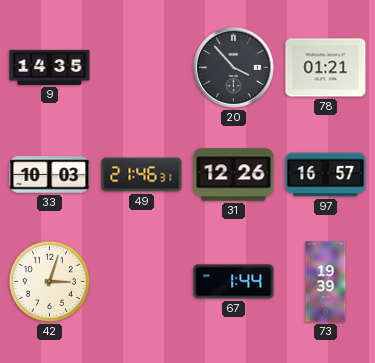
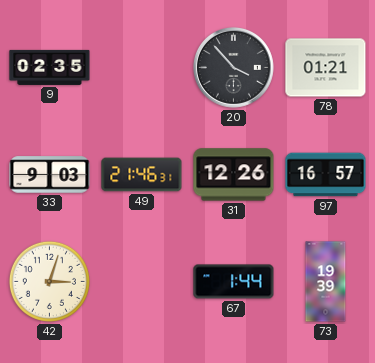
9: 14:35 -> 02:35 (50, 67)
33: 10:03 -> 9:03 (50, 175)
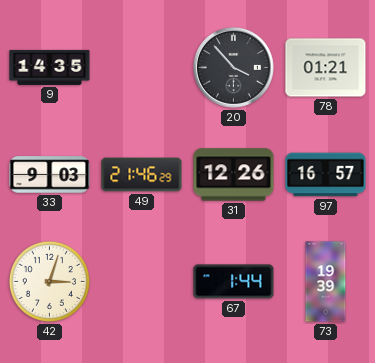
9: 02:35 -> 14:35 (50, 67)
49: 21:46:31 -> 21:46:29 (142, 175)
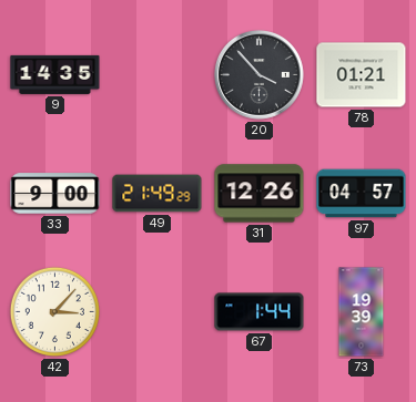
33: 9:03 -> 9:00 (55, 194)
49: 21:46 -> 21:49 (158, 194)
97: 16:57 -> 04:57 (362, 194)
42: 3:03 -> 3:07 (54, 311)
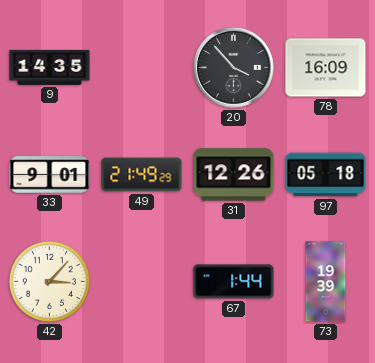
78: 01:21 -> 16:09 (326, 68)
33: 9:00 -> 9:01 (50, 175)
97: 04:57 -> 05:18 (326, 175)
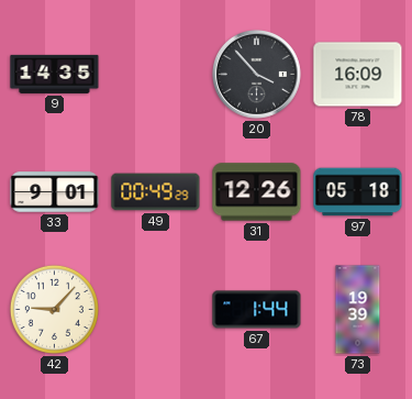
49: 21:49 -> 00:49 (156, 192)
42: 3:07 -> 9:07 (54, 309)
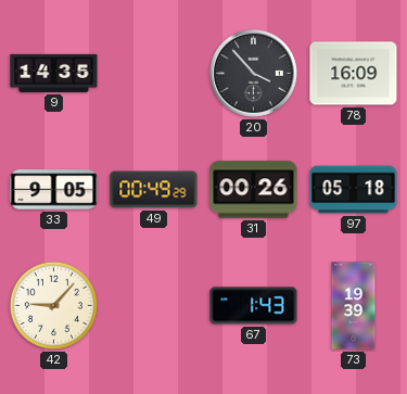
33: 9:01 -> 9:05 (54, 190)
31: 12:26 -> 00:26 (254, 190)
67: 1:44 -> 1:43 (254, 306)
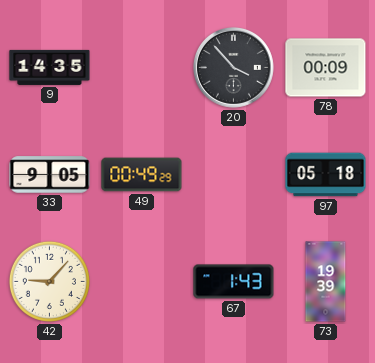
78: 16:09 -> 00:09 (326, 68)
31: 00:26 -> none (254, 190)
